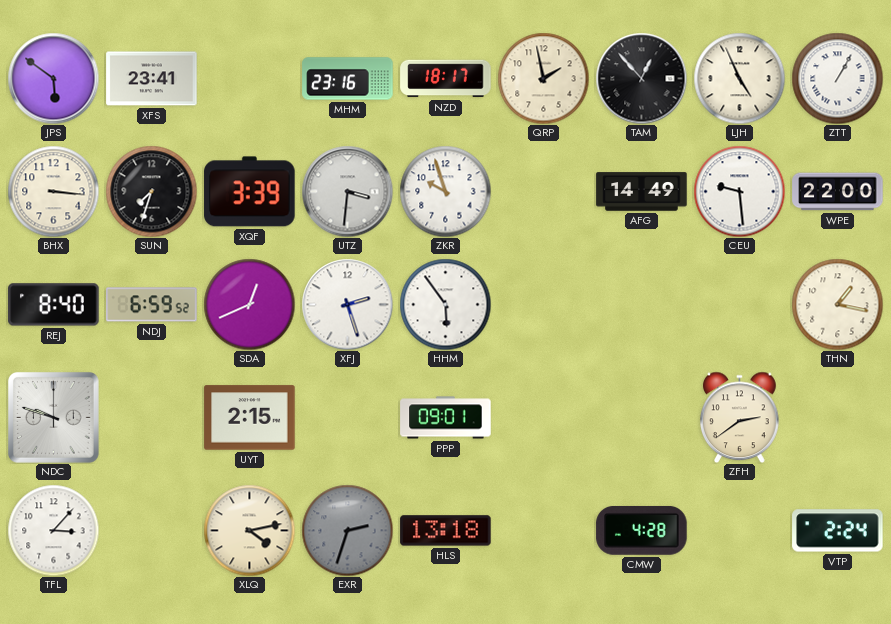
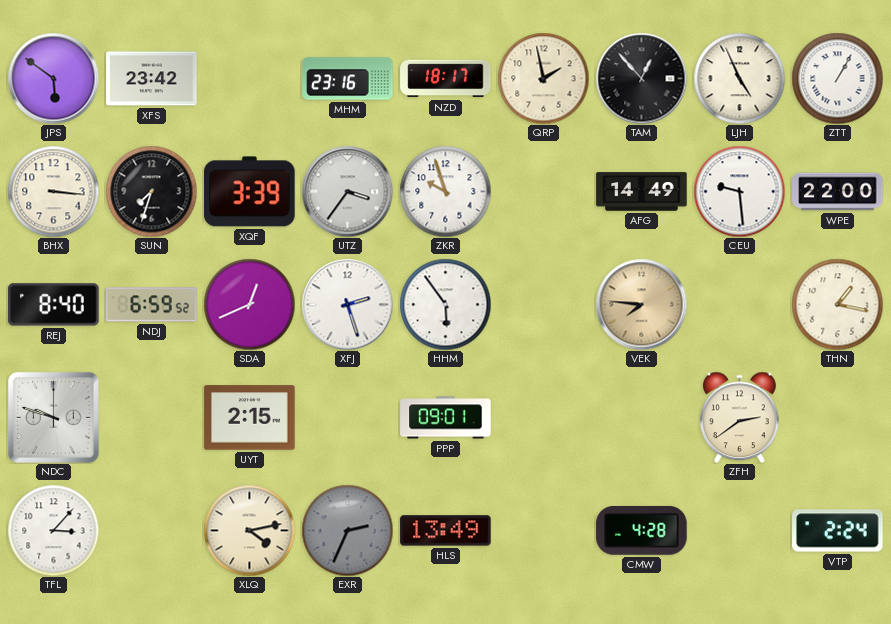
XFS: 23:41 -> 23:42 (152, 79)
UTZ: 3:31 -> 3:36 (347, 191)
VEK: none -> 7:46 (641, 304)
EXR: 2:33 -> 2:34 (347, 530)
HLS: 13:18 -> 13:49 (446, 531)
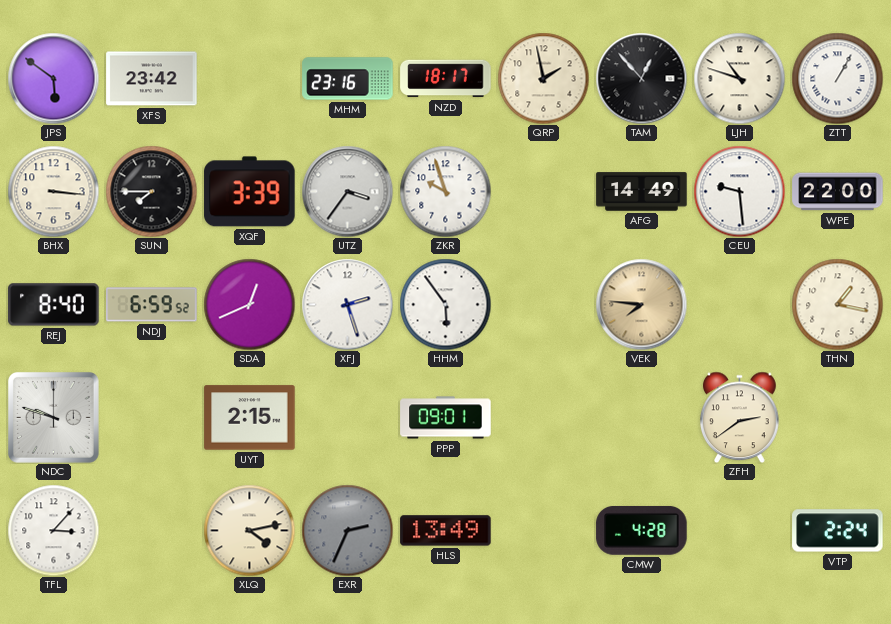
LJH: 4:56 -> 10:48 (739, 78)
SUN: 7:33 -> 7:45 (151, 191)
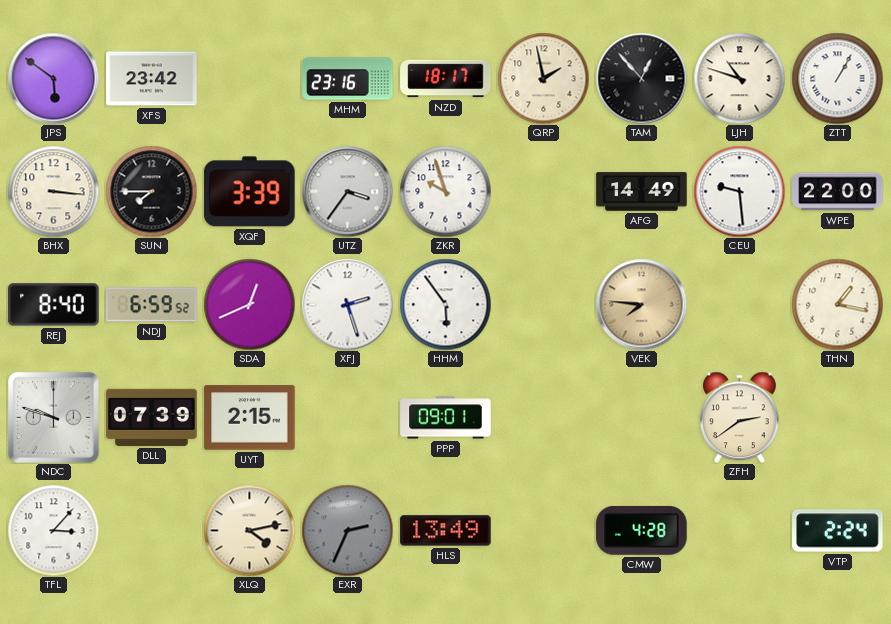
DLL: none -> 07:39 (152, 417)
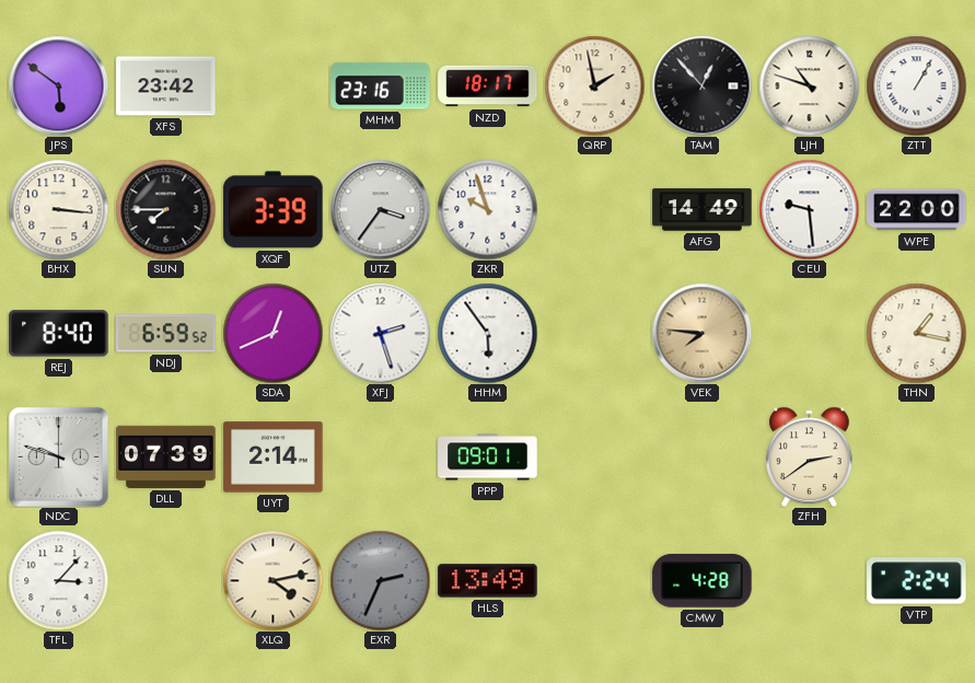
UYT: 2:15 -> 2:14 (274, 458)
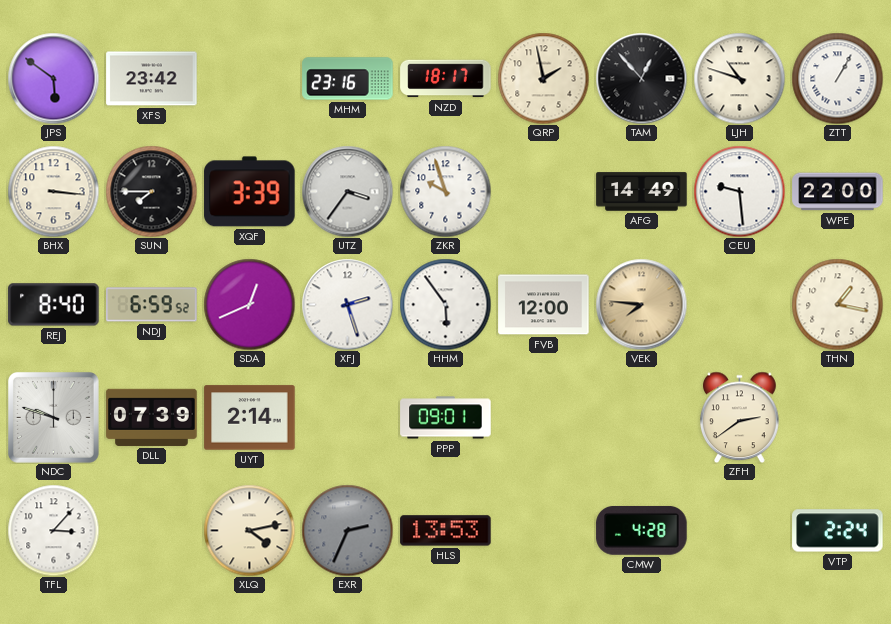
FVB: none -> 12:00 (544, 305)
HLS: 13:49 -> 13:53 (446, 531)
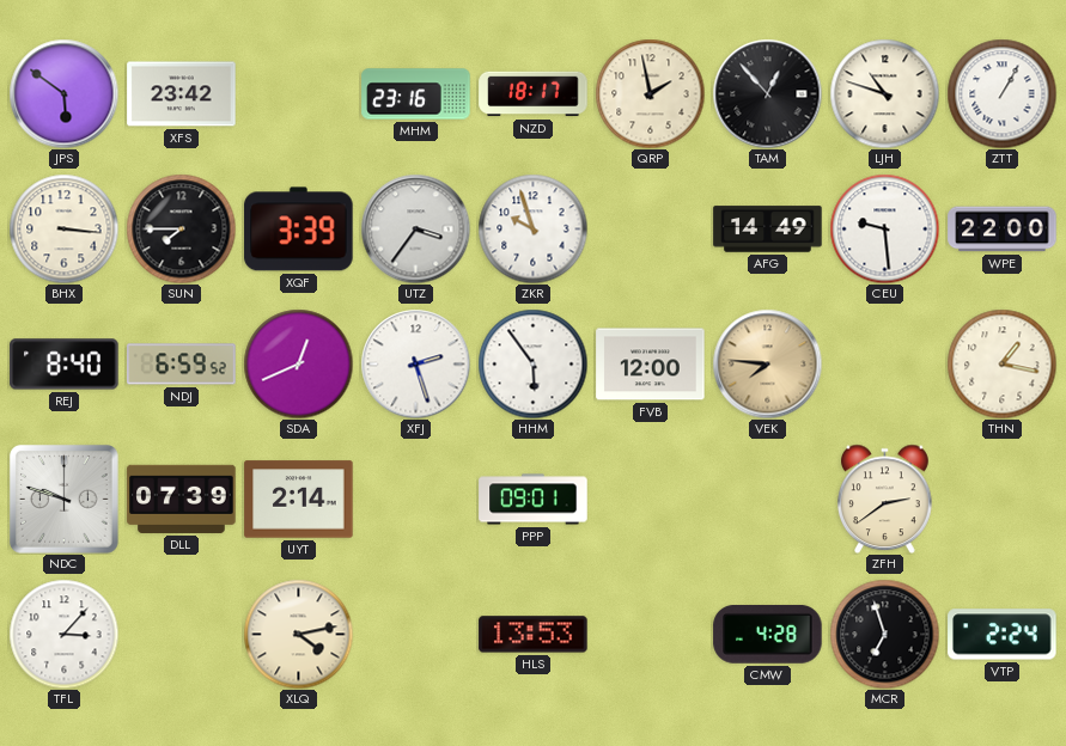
EXR: 2:34 -> none (347, 530)
MCR: none -> 6:57 (884, 634)
